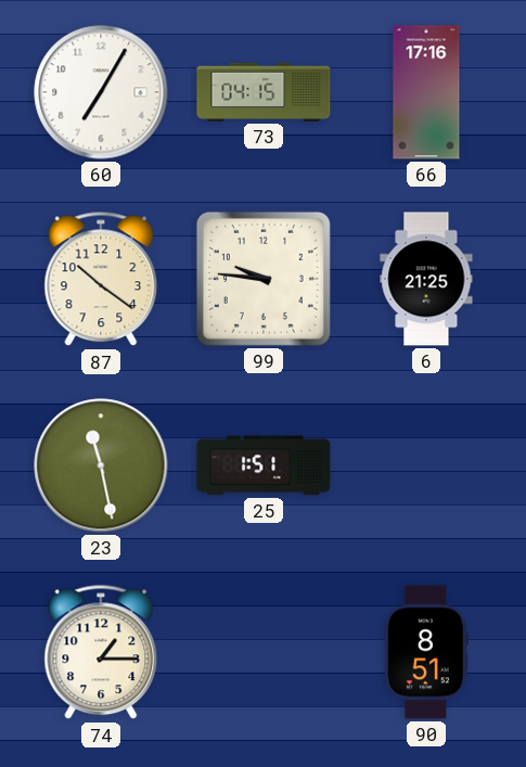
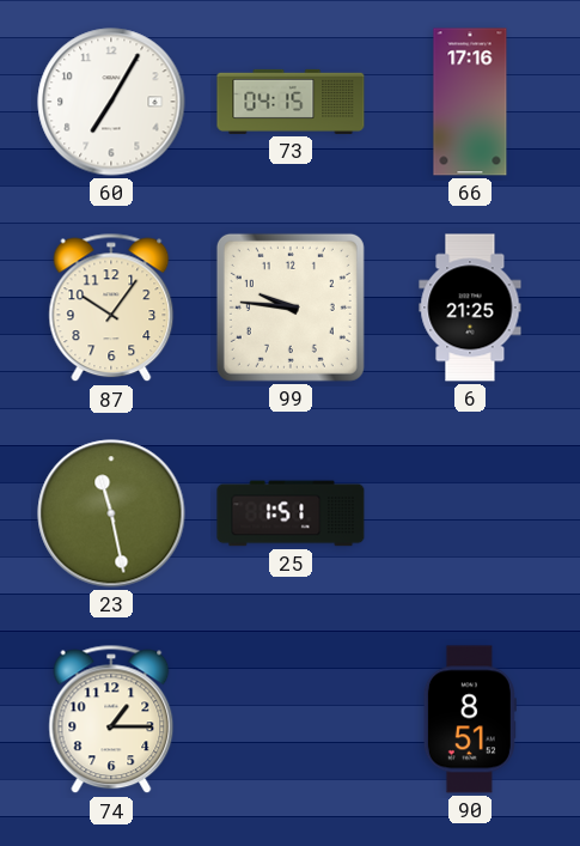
87: 10:21 -> 10:06 (111, 308)
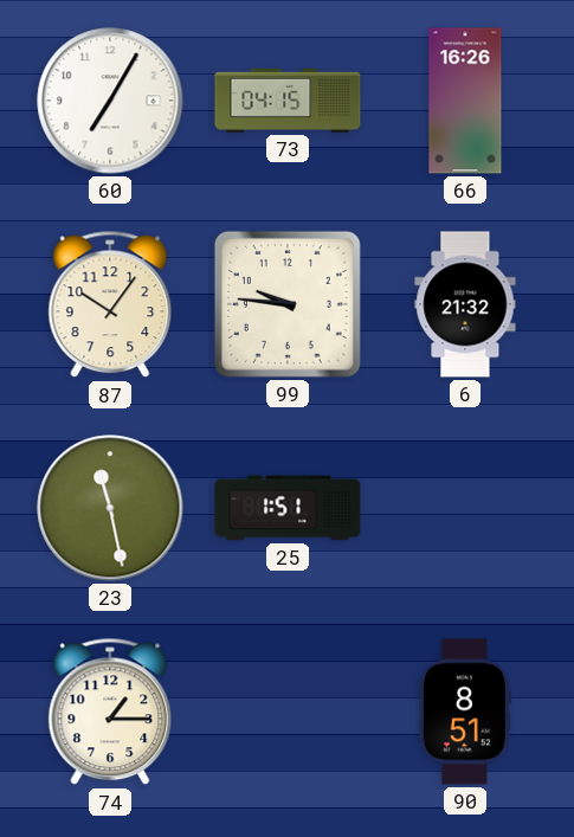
66: 17:16 -> 16:26 (465, 101)
6: 21:25 -> 21:32 (465, 304)
